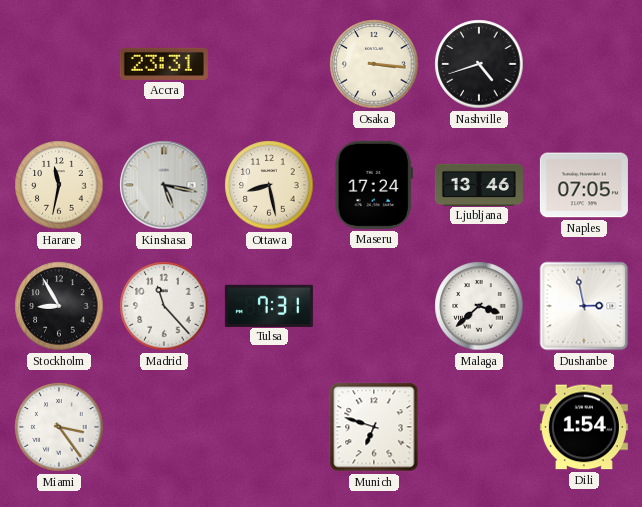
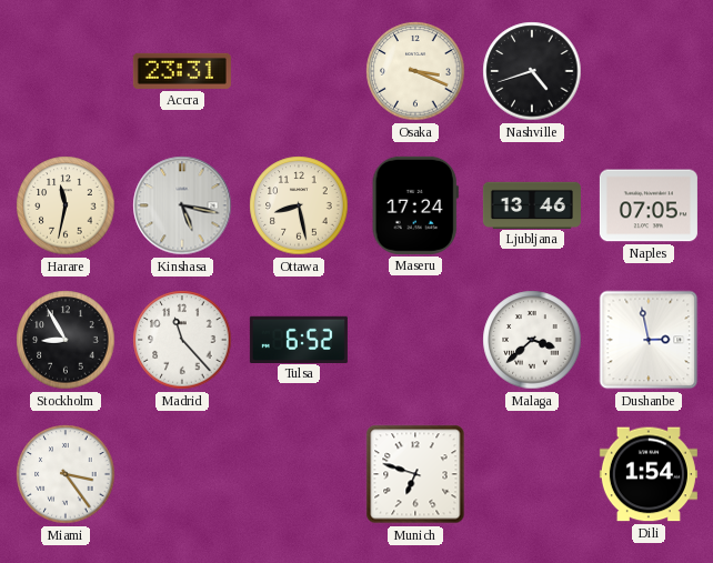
Osaka: 3:16 -> 3:19 (415, 71)
Tulsa: 7:31 -> 6:52 (299, 339)
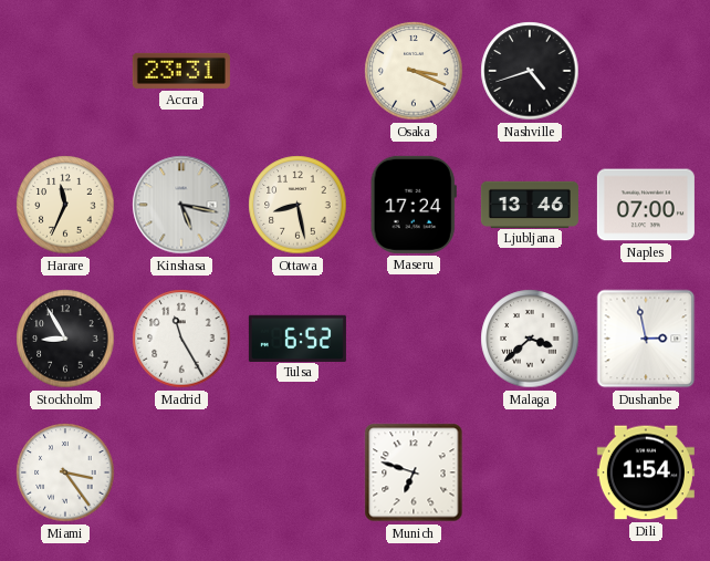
Harare: 11:32 -> 11:34 (65, 205)
Naples: 07:05 -> 07:00 (646, 205)
Madrid: 11:23 -> 11:25 (181, 339)
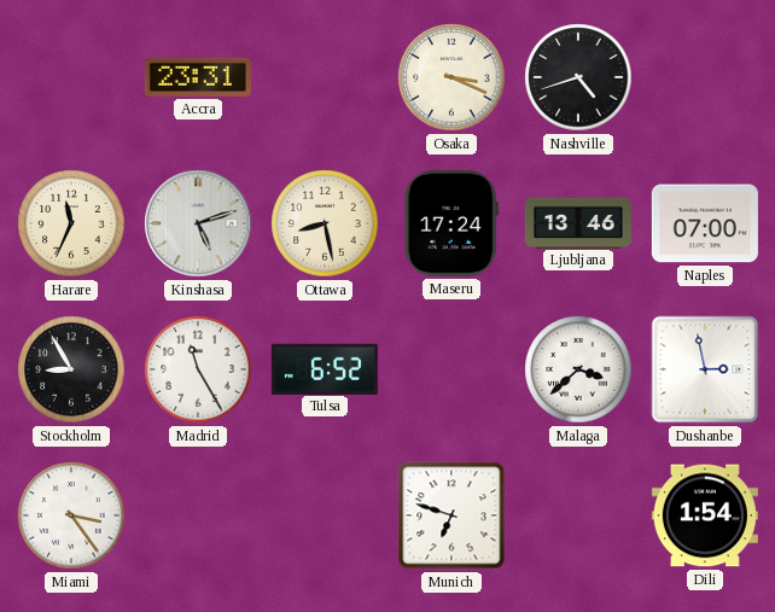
Kinshasa: 5:17 -> 5:12 (198, 223)
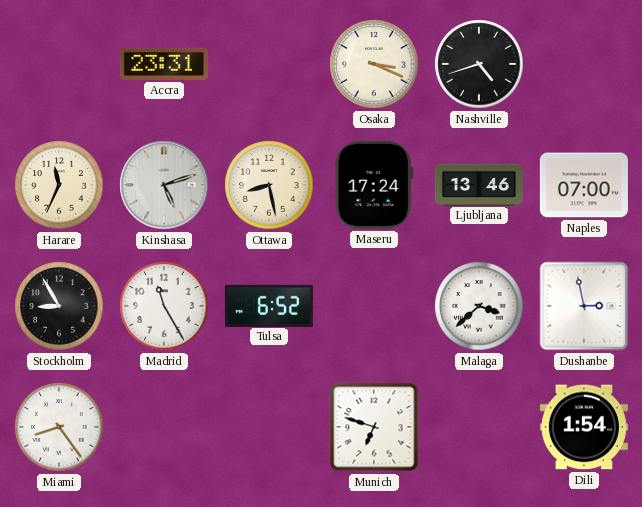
Miami: 3:24 -> 8:24 (59, 427)
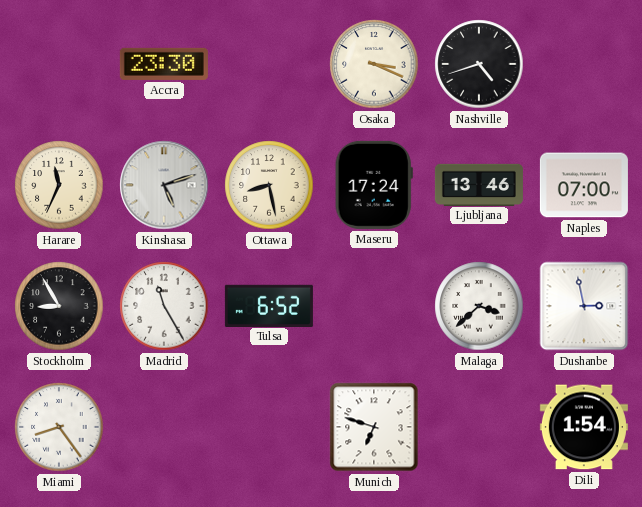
Accra: 23:31 -> 23:30 (164, 64)
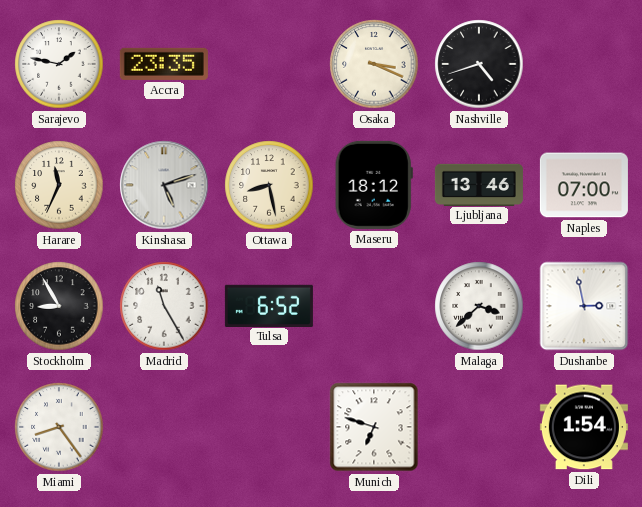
Sarajevo: none -> 1:47 (59, 64)
Accra: 23:30 -> 23:35 (164, 64)
Maseru: 17:24 -> 18:12 (374, 185)
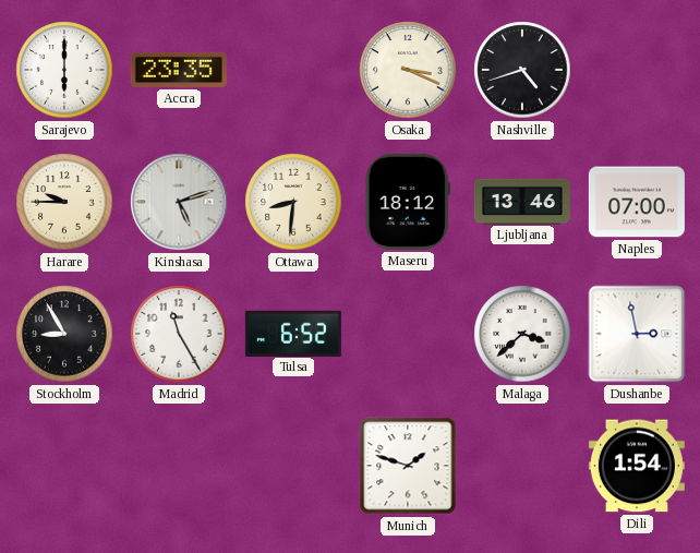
Sarajevo: 1:47 -> 6:00 (64, 70)
Harare: 11:34 -> 9:45 (64, 202)
Ottawa: 8:28 -> 8:31 (293, 202)
Miami: 8:24 -> none (59, 427)
Munich: 6:48 -> 1:48 (408, 466)
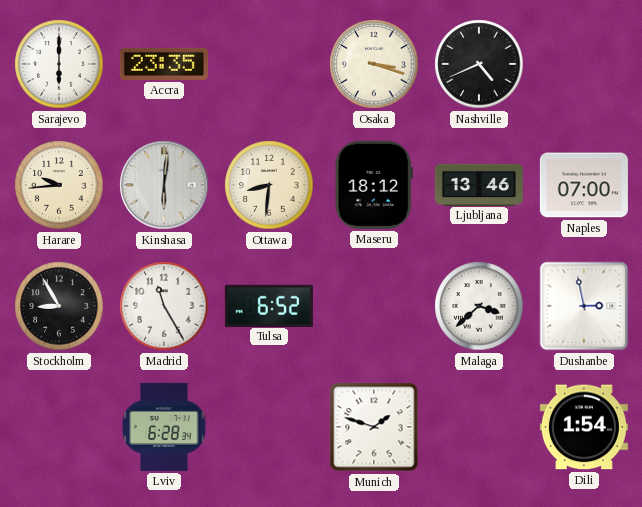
Osaka: 3:19 -> 3:18 (374, 64)
Nashville: 4:42 -> 4:41 (479, 64)
Harare: 9:45 -> 9:44 (59, 185)
Kinshasa: 5:12 -> 6:01 (164, 185)
Lviv: none -> 6:28 (164, 427)
